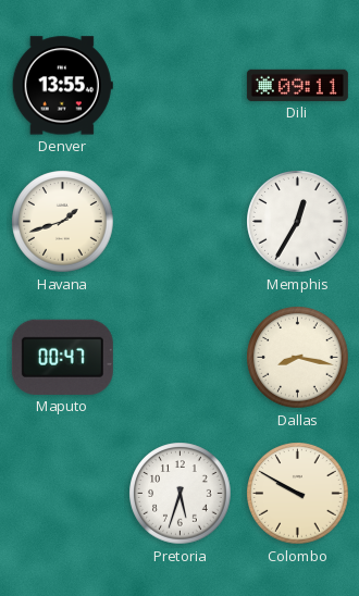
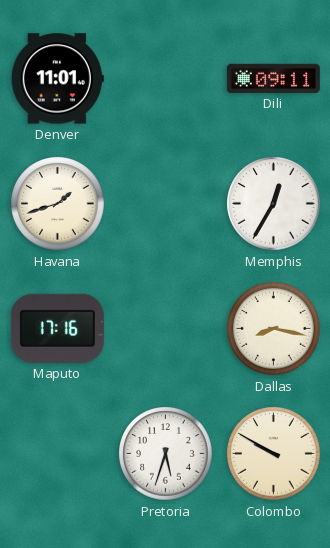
Denver: 13:55 -> 11:01 (57, 79)
Maputo: 00:47 -> 17:16 (57, 328)
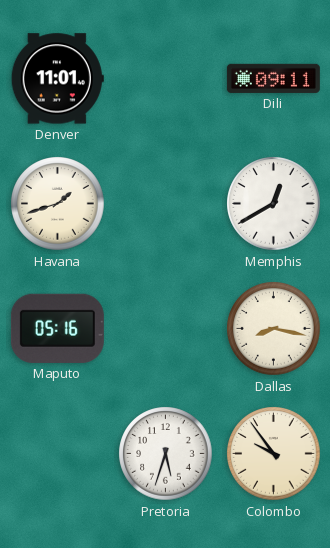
Memphis: 12:35 -> 12:40 (274, 204)
Maputo: 17:16 -> 05:16 (57, 328)
Colombo: 9:50 -> 9:54 (274, 454)
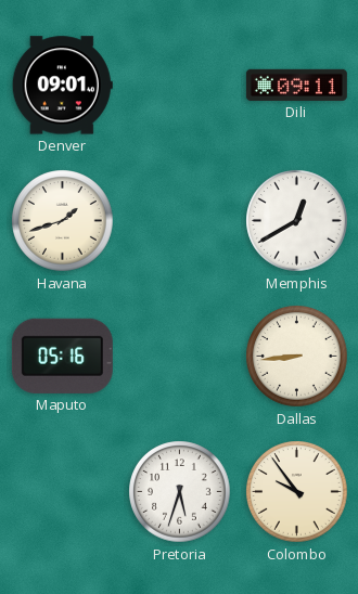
Denver: 11:01 -> 09:01 (62, 86)
Dallas: 8:17 -> 8:44 (297, 357)
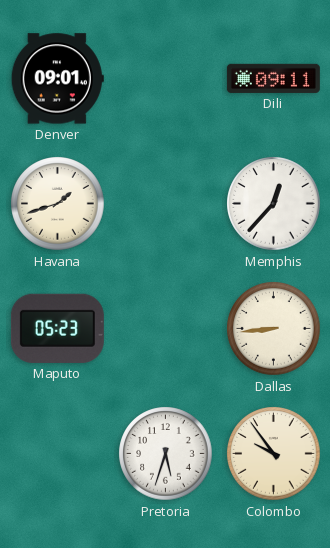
Memphis: 12:40 -> 12:37 (274, 204)
Maputo: 05:16 -> 05:23 (57, 328)
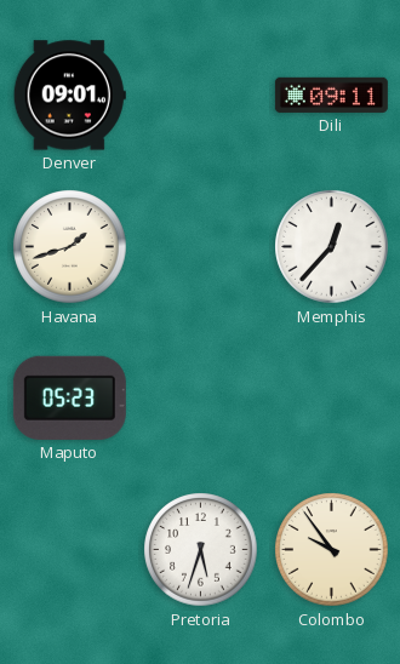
Dallas: 8:44 -> none (274, 329)
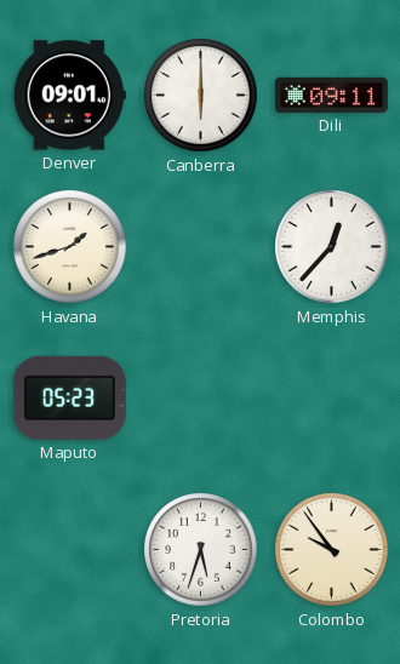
Canberra: none -> 6:00 (201, 96)
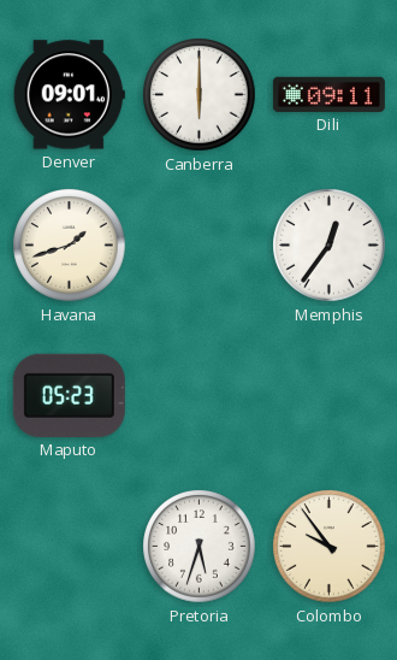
Memphis: 12:37 -> 12:36 (330, 246)
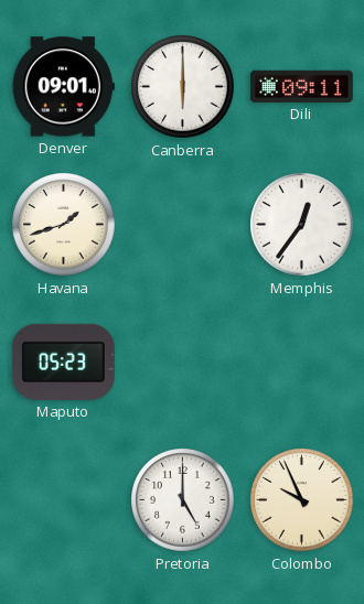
Pretoria: 5:33 -> 5:00 (183, 500)
Colombo: 9:54 -> 9:56 (302, 500)
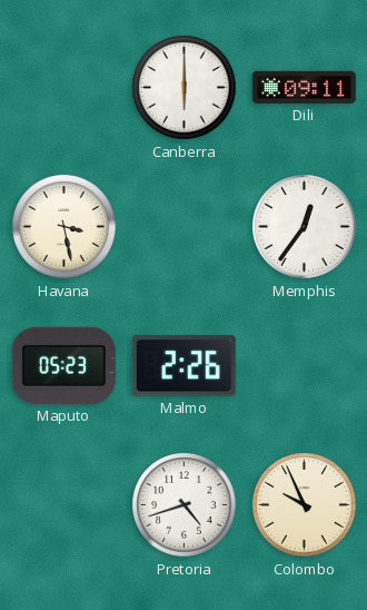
Denver: 09:01 -> none (63, 87)
Havana: 1:42 -> 3:28 (65, 227)
Malmo: none -> 2:26 (183, 366)
Pretoria: 5:00 -> 4:42 (185, 505)
